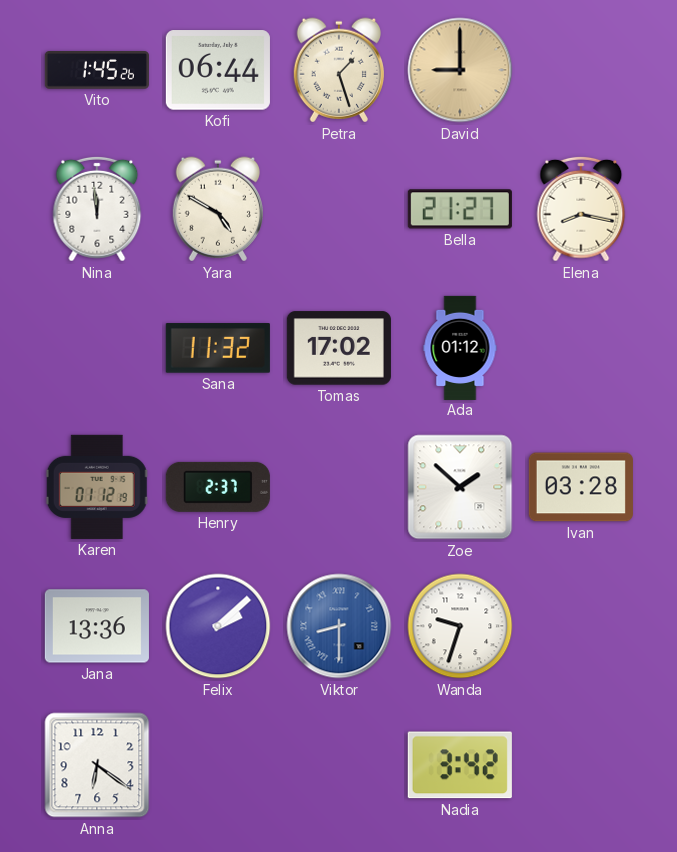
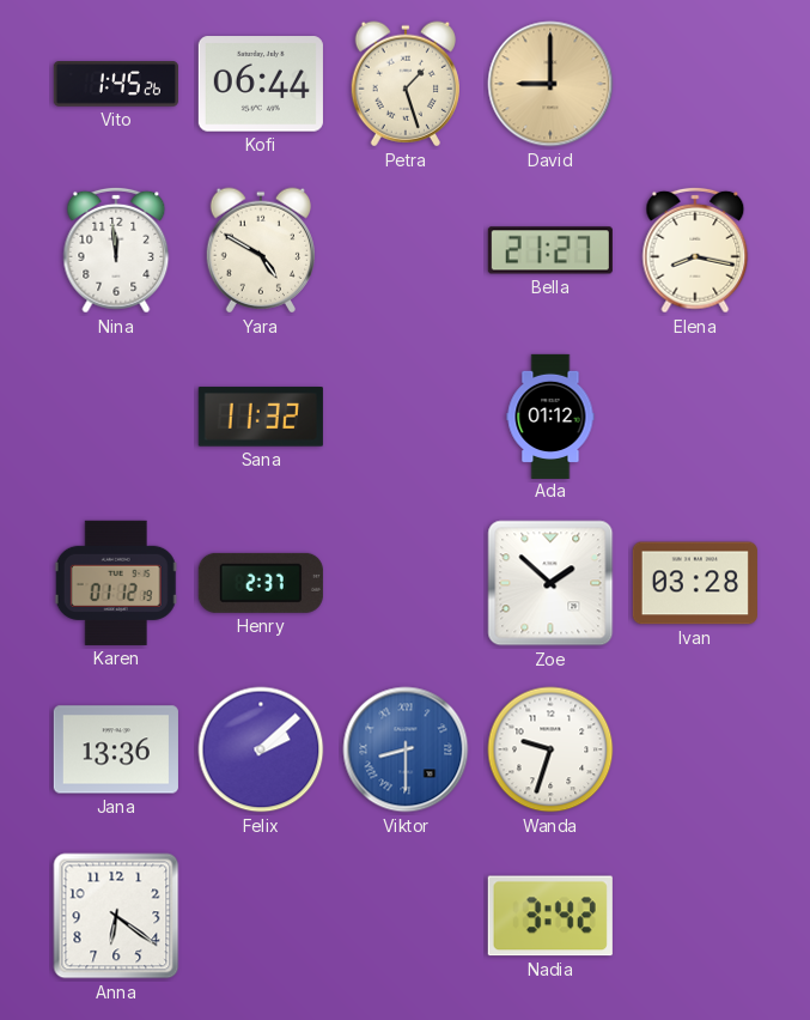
Tomas: 17:02 -> none (339, 348)
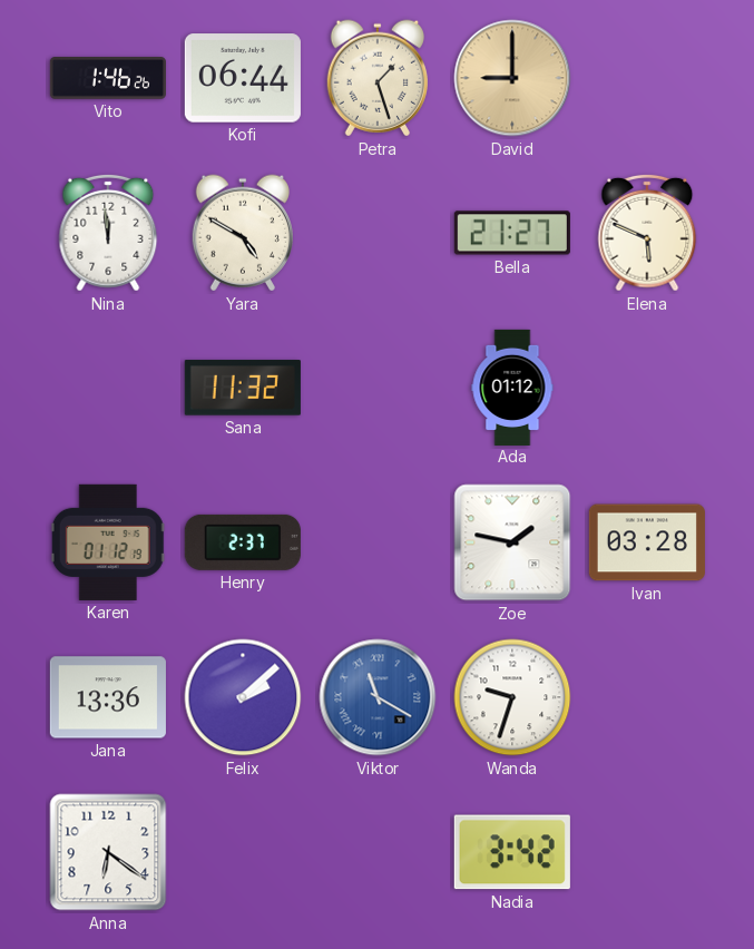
Vito: 1:45 -> 1:46 (108, 79)
Elena: 8:17 -> 5:49 (647, 233)
Zoe: 1:52 -> 1:47 (512, 542)
Viktor: 8:30 -> 11:20 (378, 697)
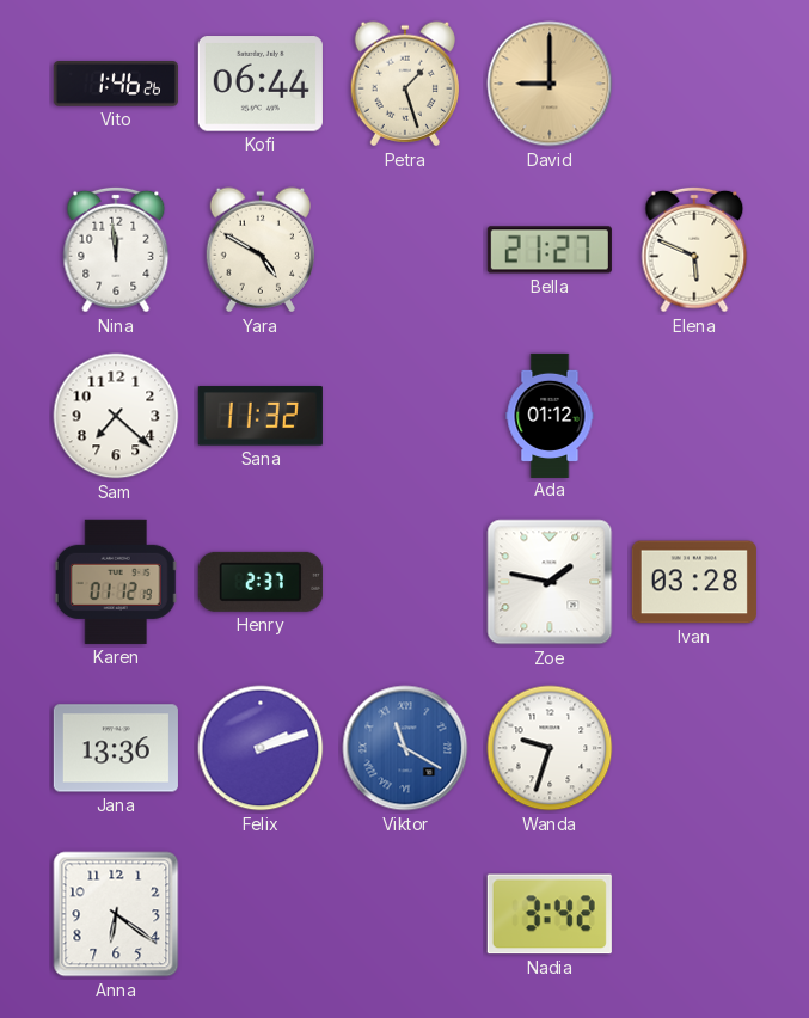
Sam: none -> 7:22 (116, 416)
Felix: 2:08 -> 2:12 (261, 748)
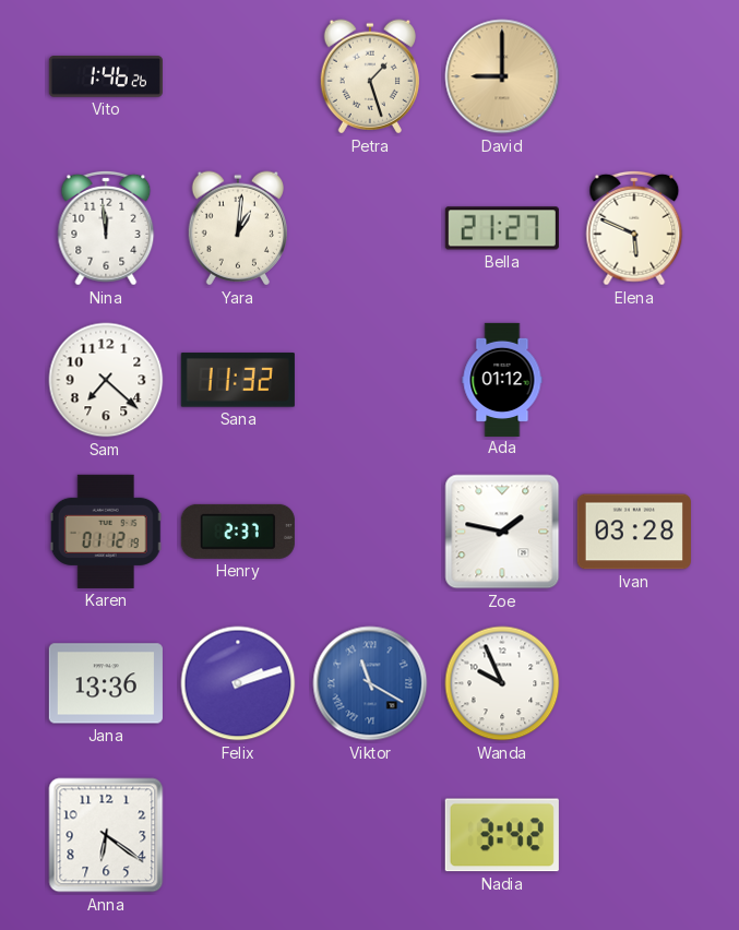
Kofi: 06:44 -> none (261, 84)
Yara: 4:50 -> 1:01 (238, 228)
Wanda: 9:33 -> 9:56 (502, 683)
